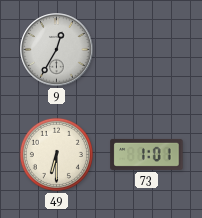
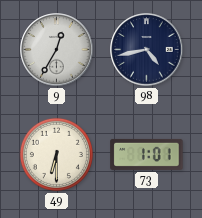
98: none -> 4:43 (147, 50)
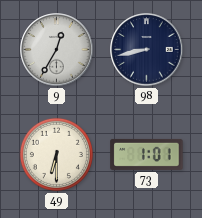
98: 4:43 -> 8:43 (147, 50)
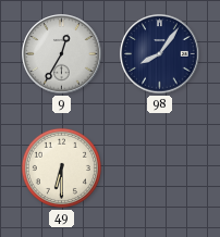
98: 8:43 -> 8:06 (160, 54)
73: 1:01 -> none (147, 154)
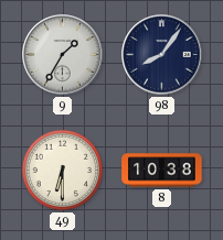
9: 12:35 -> 1:35 (63, 55)
8: none -> 10:38 (162, 171)
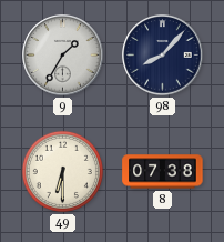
98: 8:06 -> 8:07 (163, 56)
8: 10:38 -> 07:38 (163, 172)
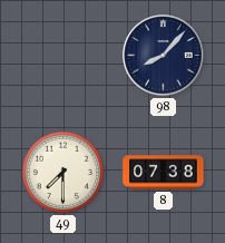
9: 1:35 -> none (63, 56)
49: 6:30 -> 7:30 (62, 172)
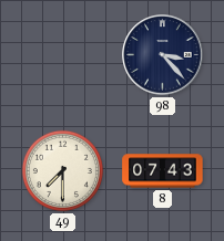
98: 8:07 -> 3:23 (163, 55)
8: 07:38 -> 07:43 (163, 171)
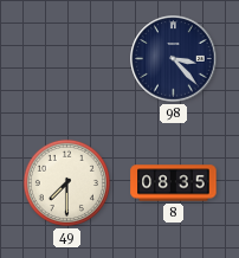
8: 07:43 -> 08:35 (174, 183)
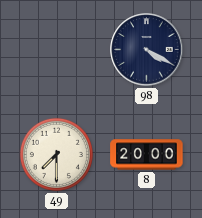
98: 3:23 -> 4:20 (147, 50)
8: 08:35 -> 20:00 (147, 155)
